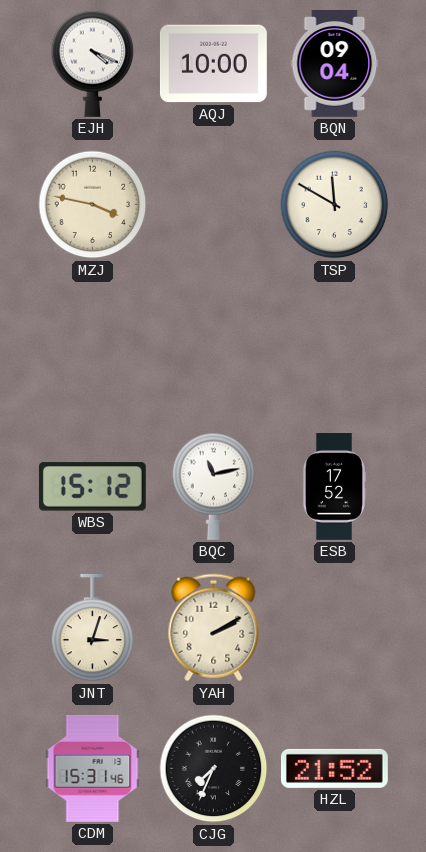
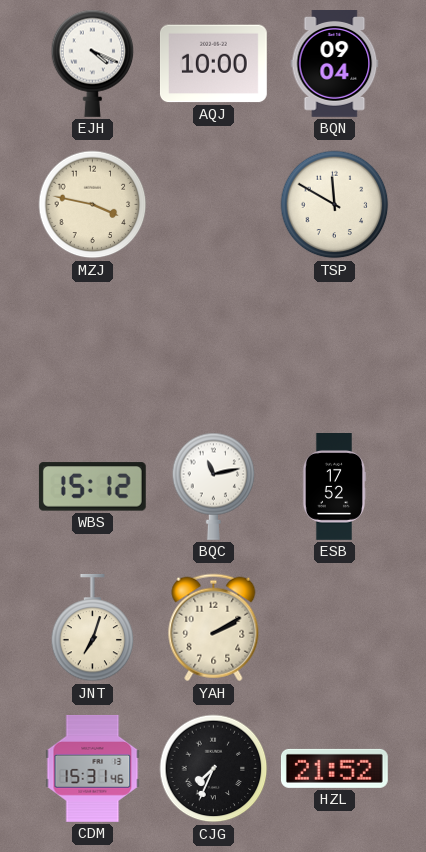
JNT: 3:03 -> 7:03 (93, 628)
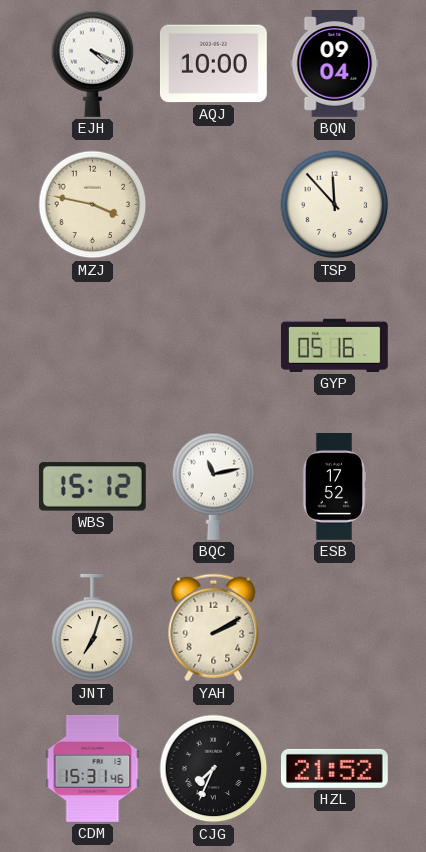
TSP: 11:50 -> 11:53 (335, 205)
GYP: none -> 05:16 (334, 345)
